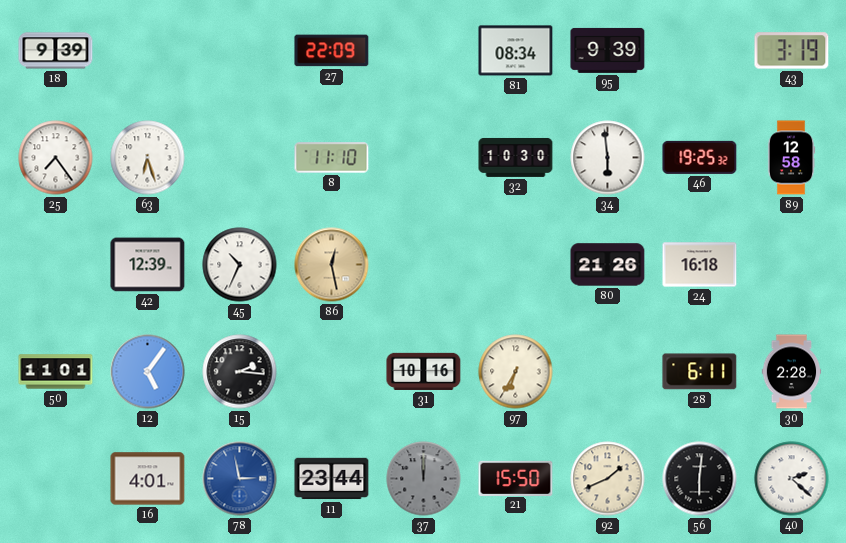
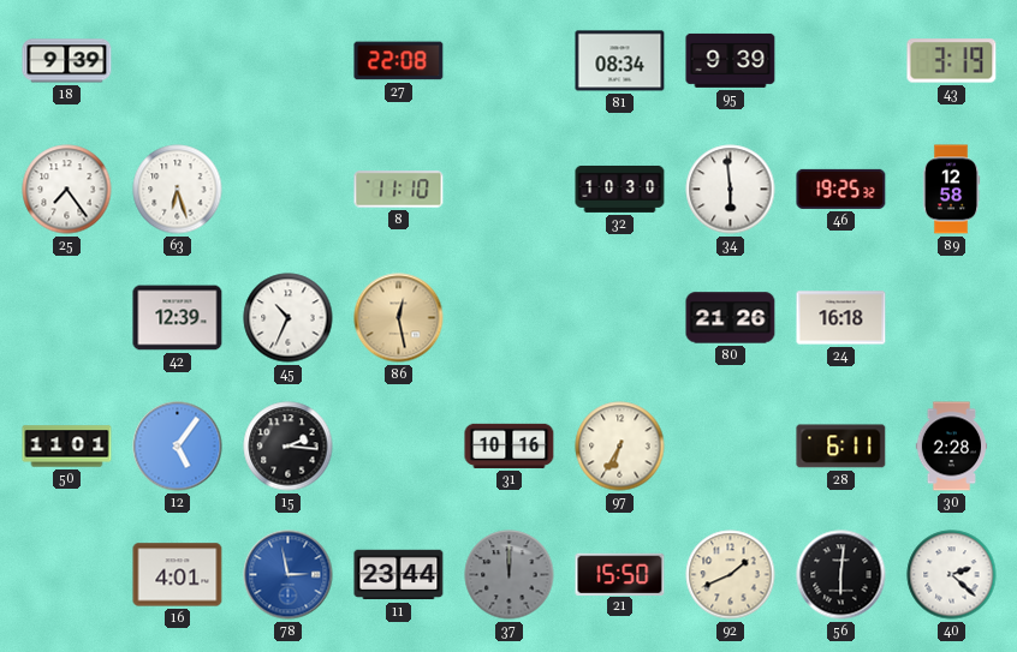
27: 22:09 -> 22:08 (399, 61)
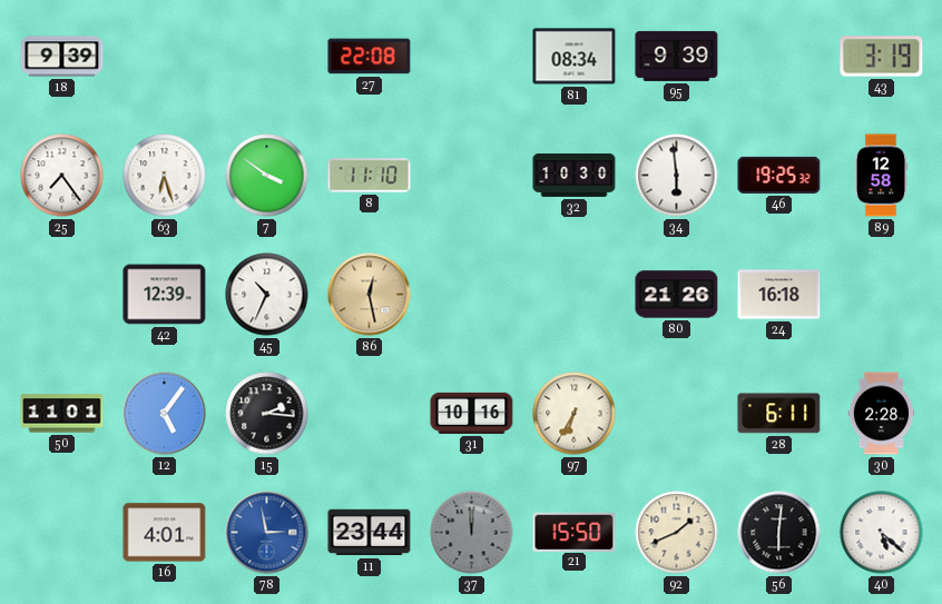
7: none -> 3:51 (267, 176)
40: 2:22 -> 5:22 (882, 533)
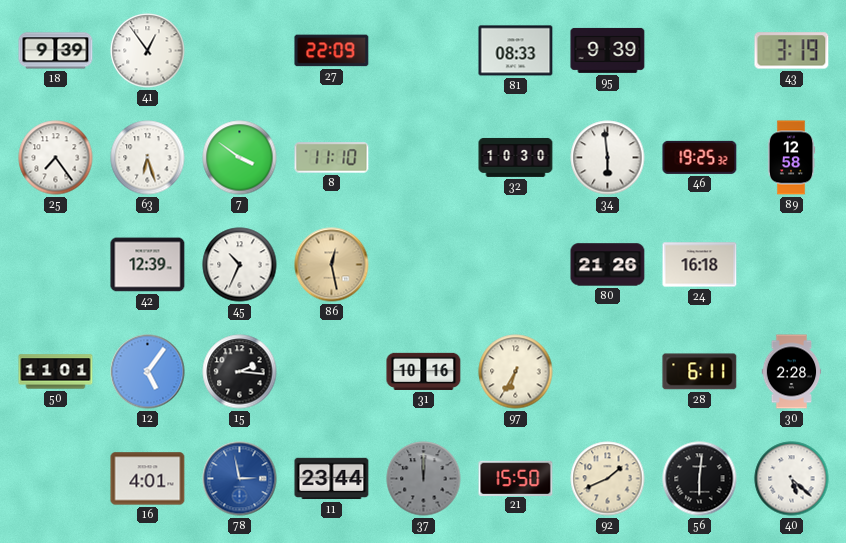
41: none -> 12:54 (148, 51)
27: 22:08 -> 22:09 (332, 51)
81: 08:34 -> 08:33 (516, 51)
